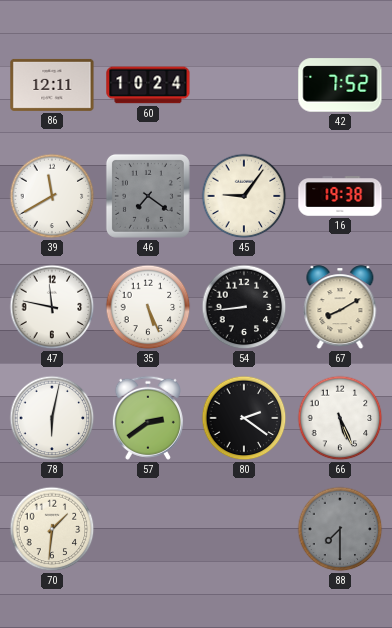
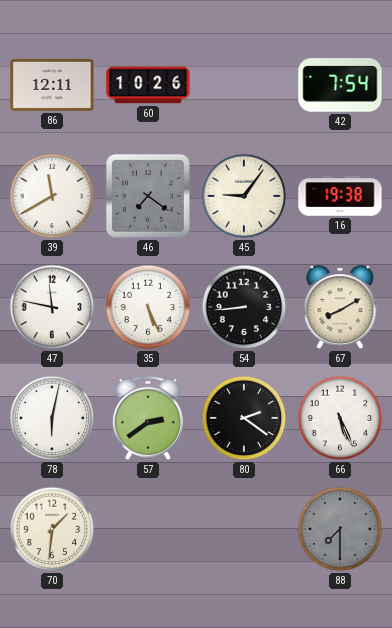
60: 10:24 -> 10:26 (148, 85)
42: 7:52 -> 7:54 (340, 85)
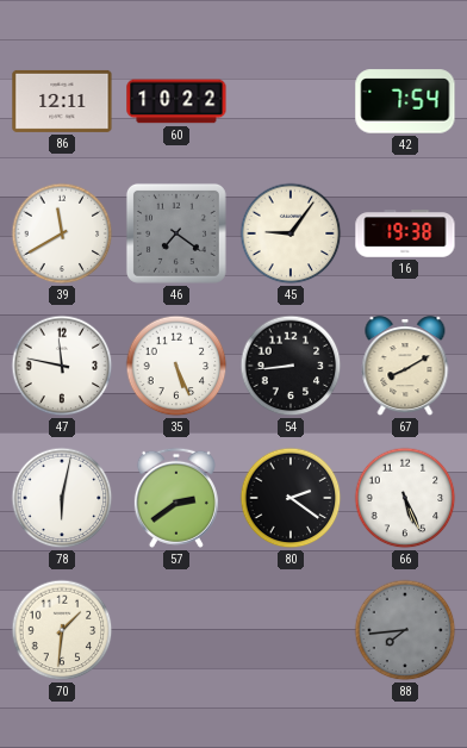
60: 10:26 -> 10:22 (176, 101)
88: 7:30 -> 7:44 (405, 630)
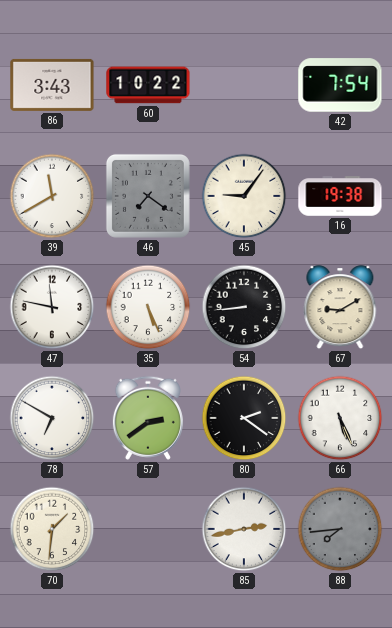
86: 12:11 -> 3:43 (52, 85)
67: 8:10 -> 9:10 (340, 308)
78: 6:02 -> 6:50 (52, 418)
85: none -> 2:43 (244, 529)
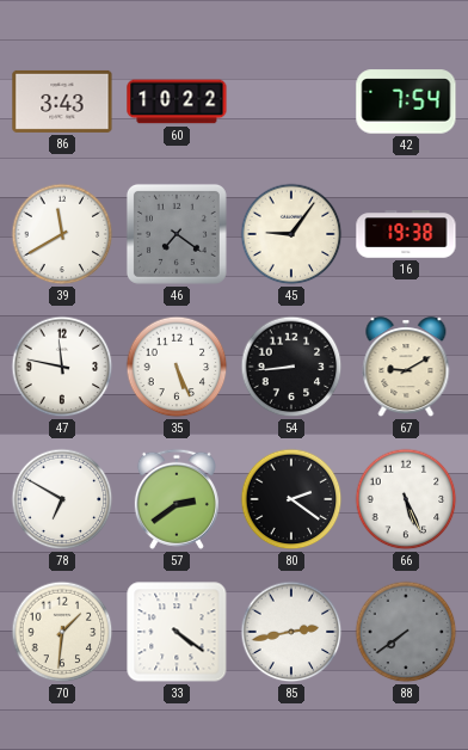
33: none -> 4:21 (177, 632)
88: 7:44 -> 7:39 (406, 632)
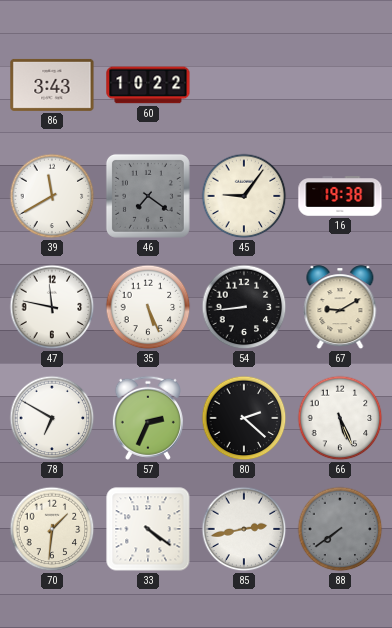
42: 7:54 -> none (406, 102)
57: 2:39 -> 2:34 (148, 418)
80: 2:21 -> 2:22 (244, 418)
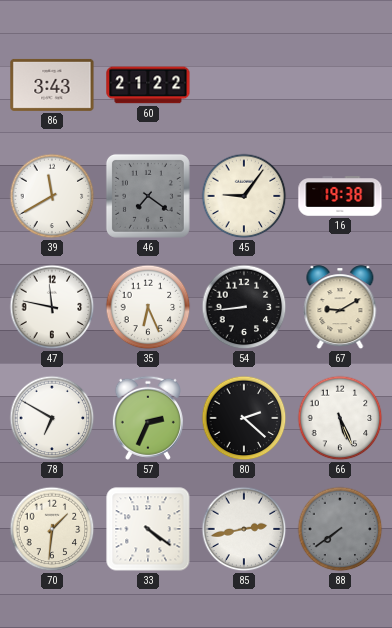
60: 10:22 -> 21:22 (148, 85)
35: 5:26 -> 6:26 (148, 307)
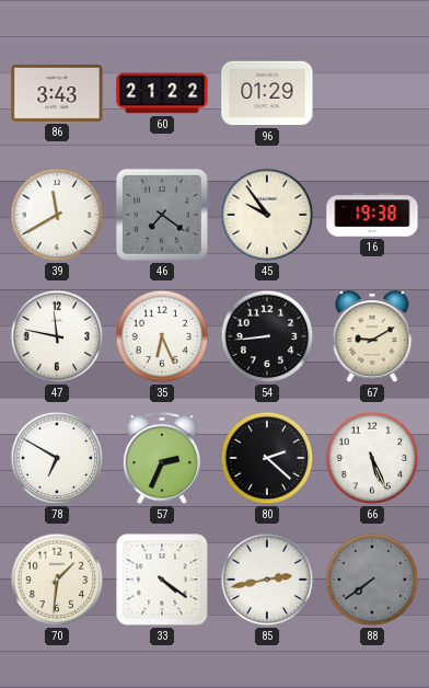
96: none -> 01:29 (267, 93)
45: 9:06 -> 9:54 (267, 215)
